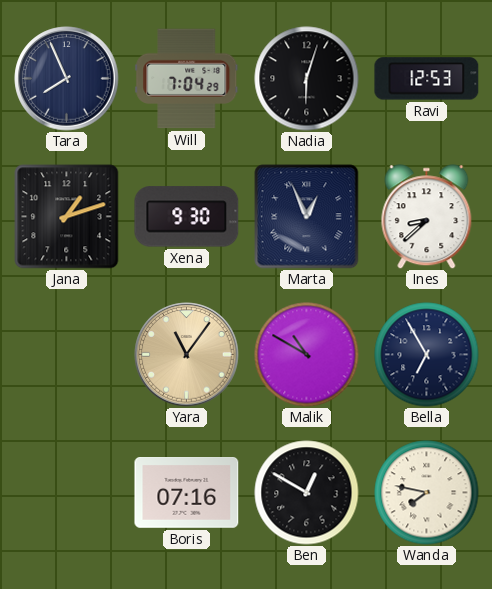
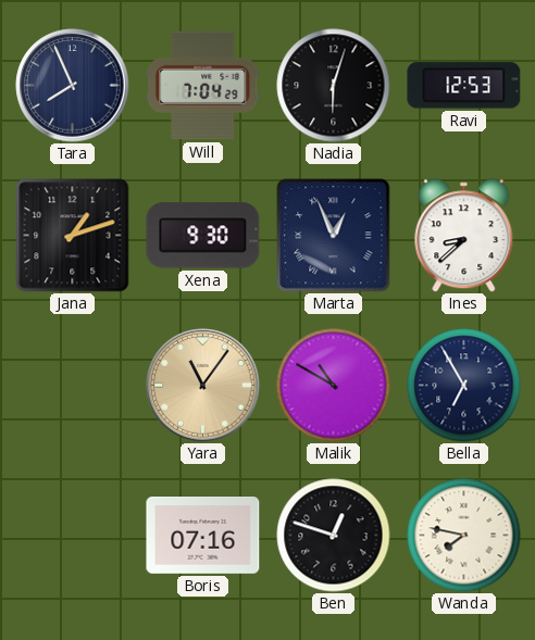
Ben: 12:50 -> 12:48 (334, 536)
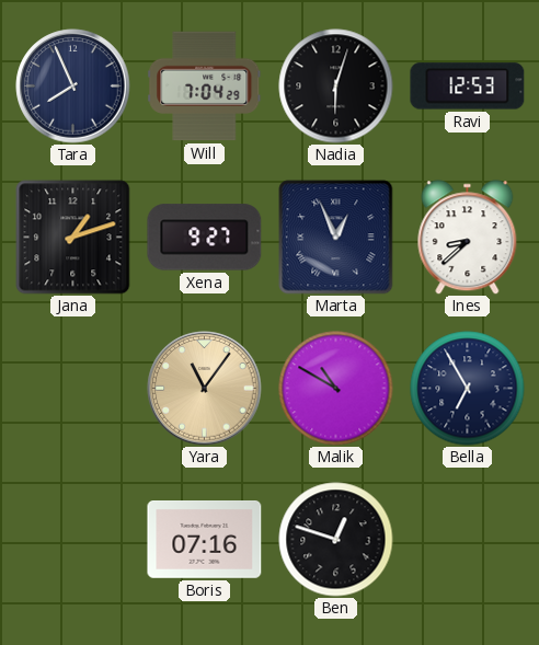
Xena: 9:30 -> 9:27 (205, 238)
Wanda: 7:47 -> none (464, 536)
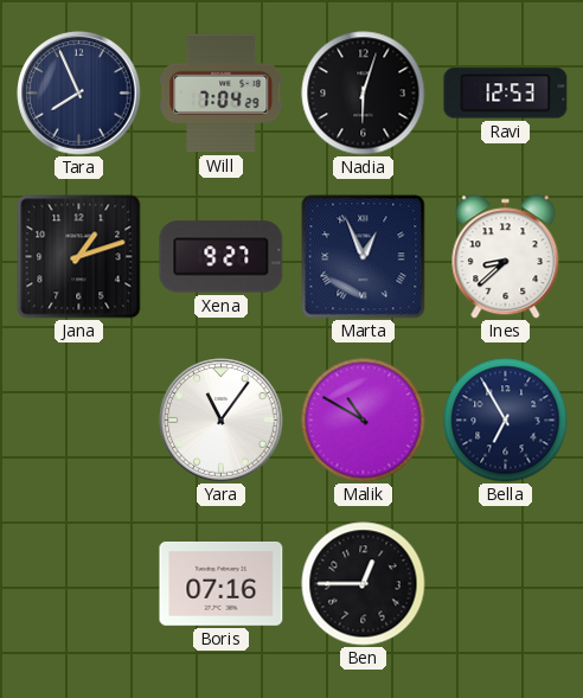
Yara dial: champagne -> white (222, 421)
Ben: 12:48 -> 12:45 (364, 584)
